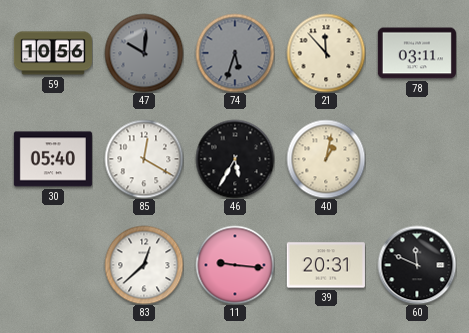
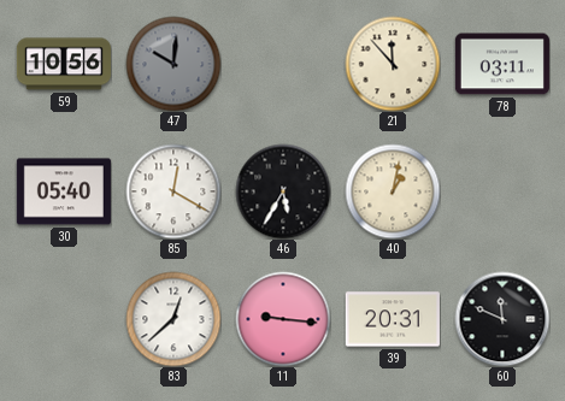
74: 5:33 -> none (235, 53)
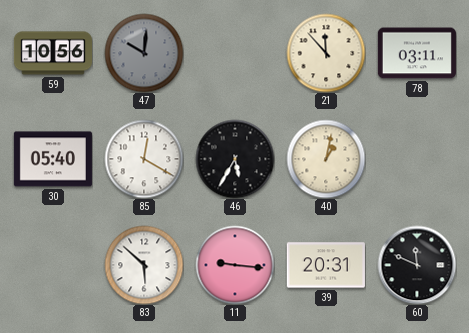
83: 12:38 -> 5:52 (144, 265)
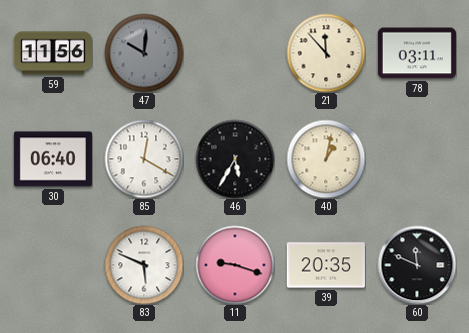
59: 10:56 -> 11:56 (53, 53)
30: 05:40 -> 06:40 (53, 159)
83: 5:52 -> 5:49 (144, 265)
11: 9:16 -> 9:18 (235, 265)
39: 20:31 -> 20:35 (326, 265)
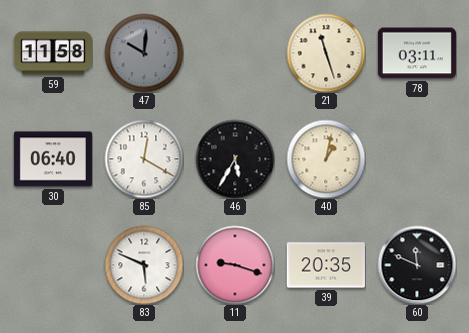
59: 11:56 -> 11:58 (53, 53)
21: 11:53 -> 11:27 (326, 53)
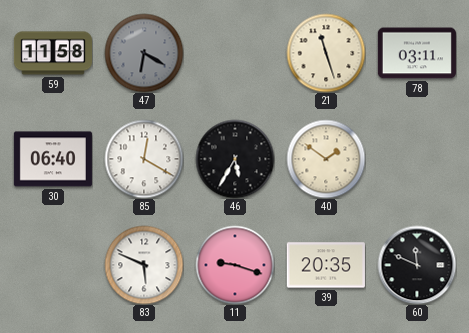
47: 10:01 -> 6:20 (144, 53)
40: 1:02 -> 1:51 (326, 159)
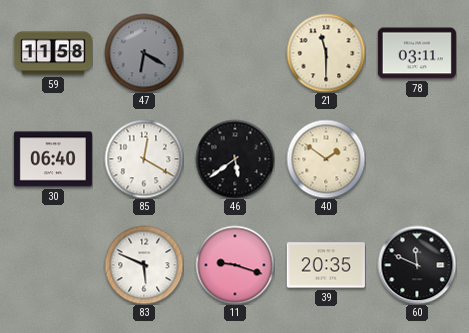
21: 11:27 -> 11:30 (326, 53)
46: 5:35 -> 5:39 (235, 159)
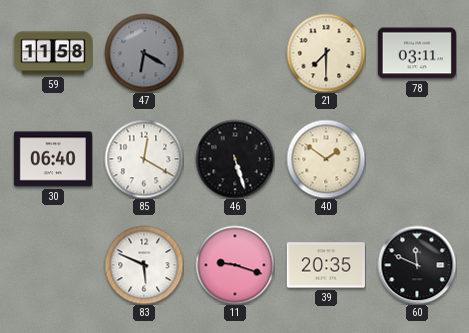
21: 11:30 -> 7:30 (326, 53)
46: 5:39 -> 5:27 (235, 159)
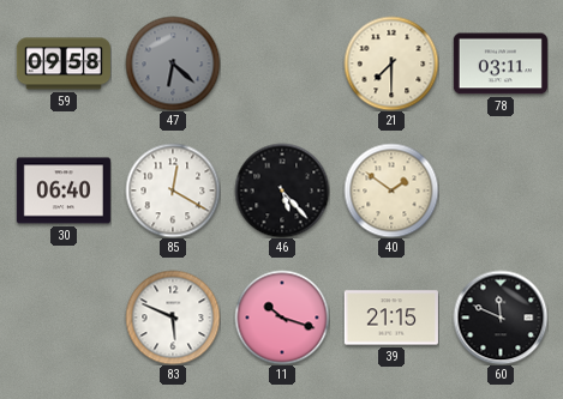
59: 11:58 -> 09:58 (64, 64)
47: 6:20 -> 6:22 (173, 64)
46: 5:27 -> 5:23 (282, 191)
11: 9:18 -> 10:18 (282, 318)
39: 20:35 -> 21:15 (391, 318)
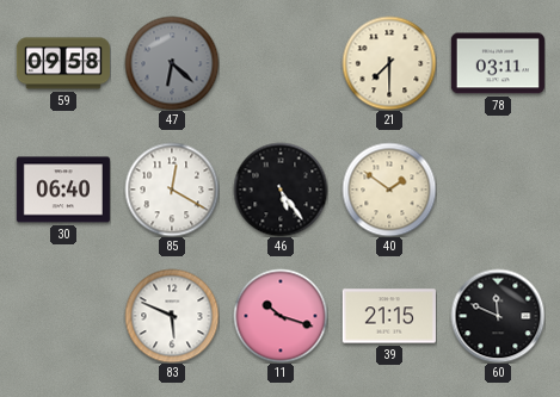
46: 5:23 -> 5:24 (281, 190)
